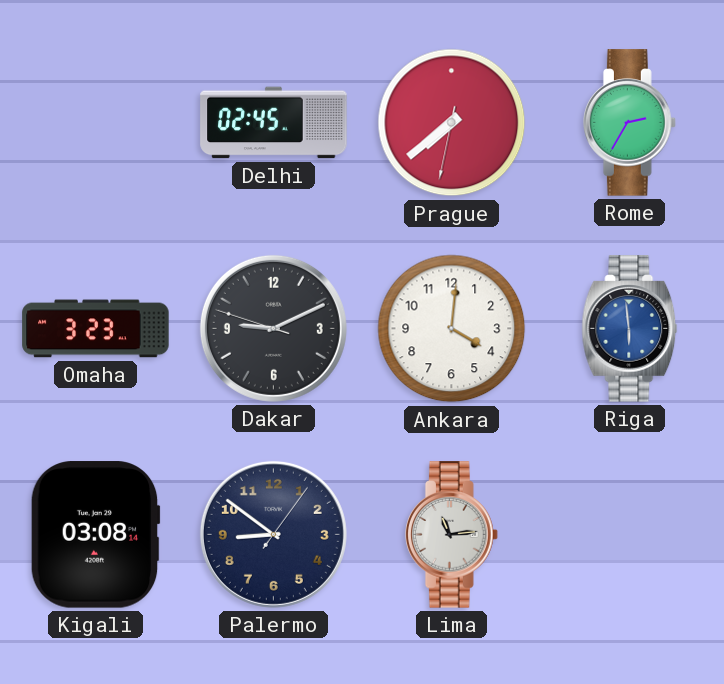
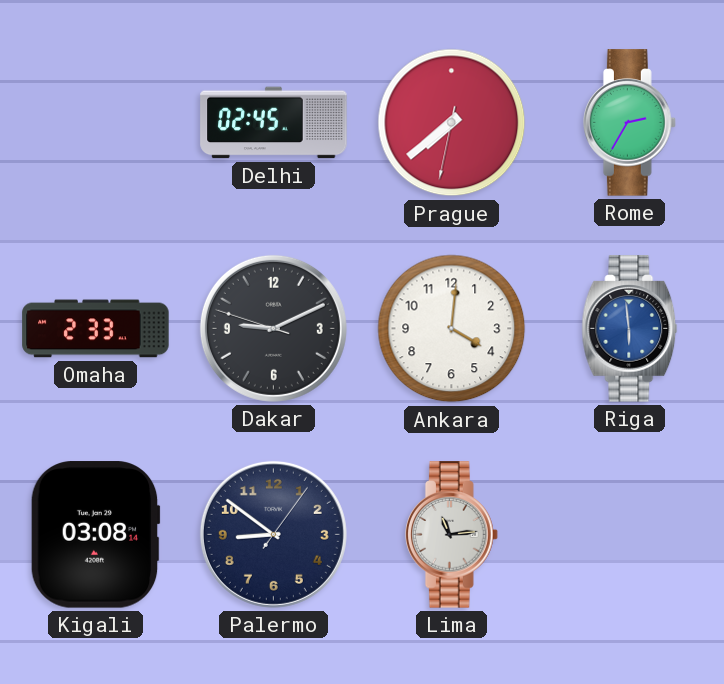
Omaha: 3:23 -> 2:33 (96, 329)
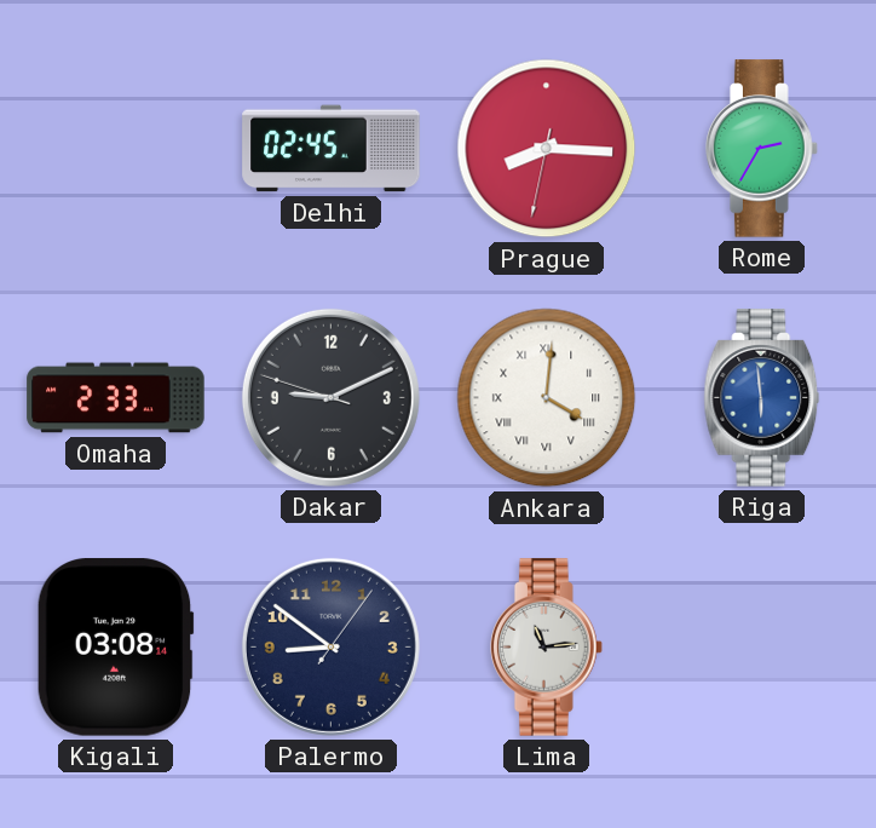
Prague: 7:38 -> 8:15 (547, 149)
Ankara numerals: Arabic -> Roman (547, 398)
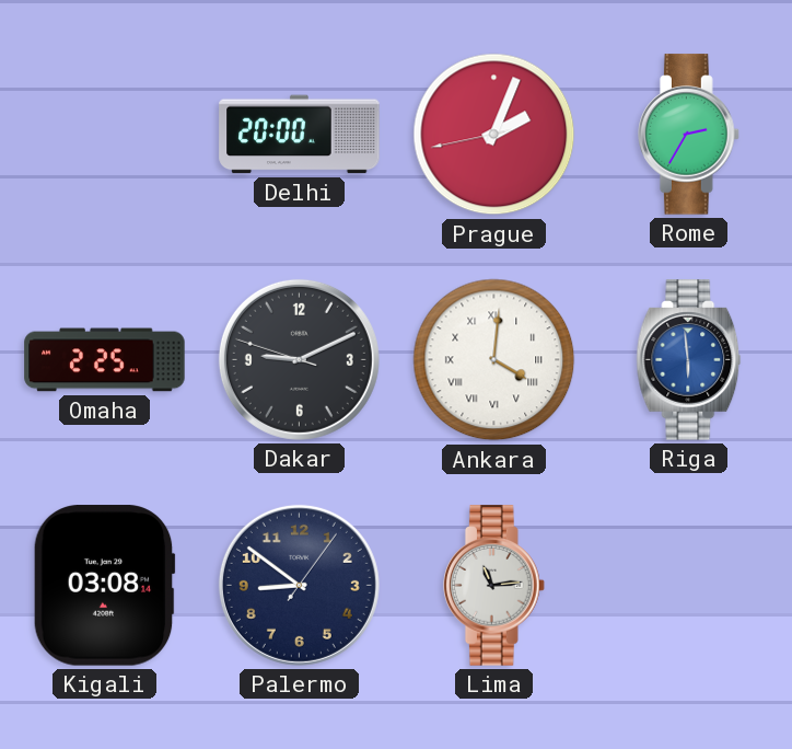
Delhi: 02:45 -> 20:00 (300, 135)
Prague: 8:15 -> 2:03 (494, 135)
Omaha: 2:33 -> 2:25 (105, 360)
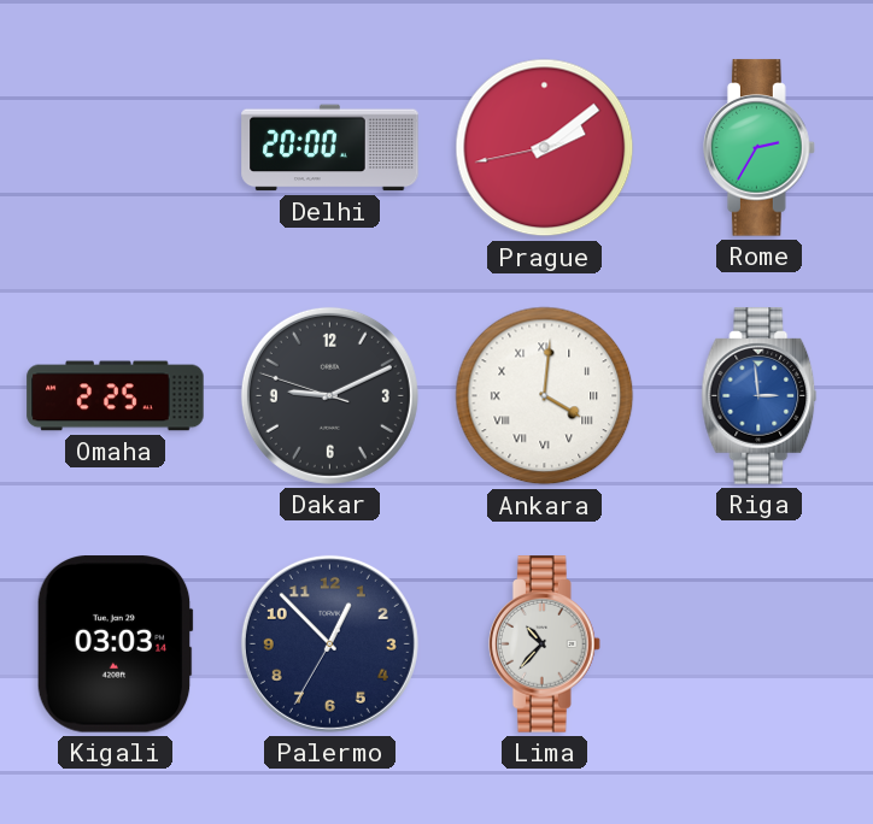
Prague: 2:03 -> 2:08 (545, 148)
Riga: 5:59 -> 2:59 (760, 396)
Kigali: 03:08 -> 03:03 (115, 645)
Palermo: 8:51 -> 12:52 (329, 643)
Lima: 11:14 -> 10:37 (545, 645)
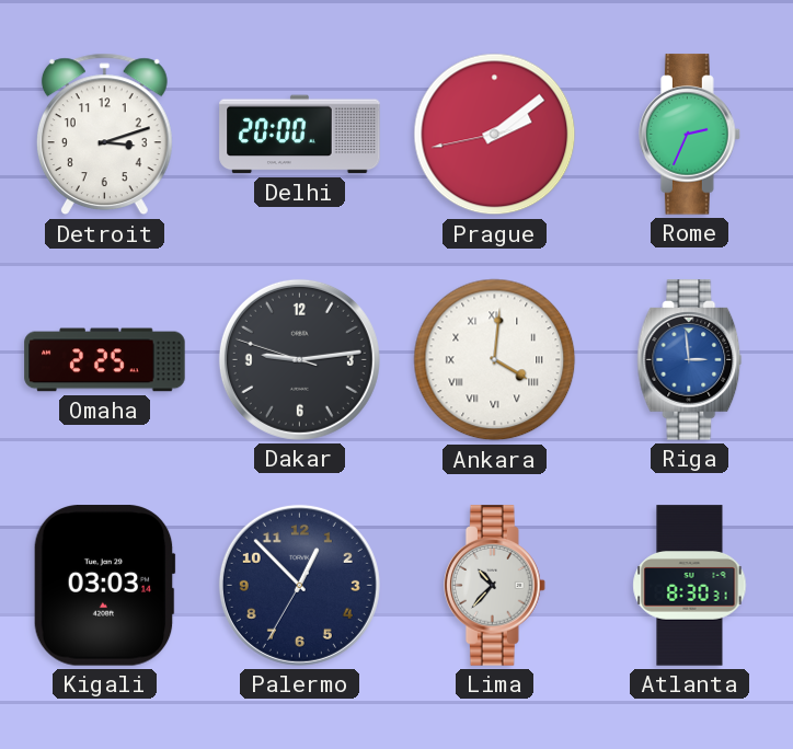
Detroit: none -> 3:12 (104, 135)
Rome: 2:35 -> 2:34 (690, 135)
Dakar: 9:10 -> 9:13 (299, 359)
Atlanta: none -> 8:30 (690, 586)
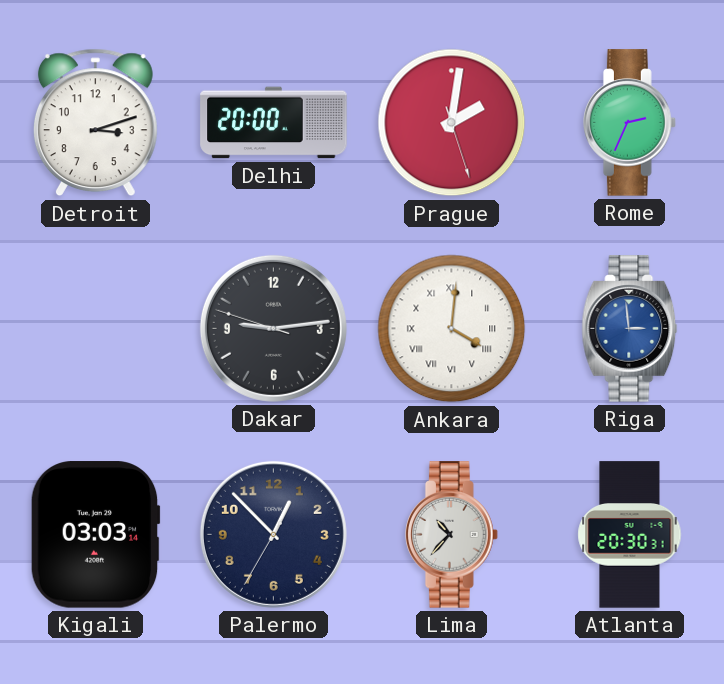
Prague: 2:08 -> 2:01 (452, 123)
Omaha: 2:25 -> none (105, 360)
Atlanta: 8:30 -> 20:30 (630, 535)
